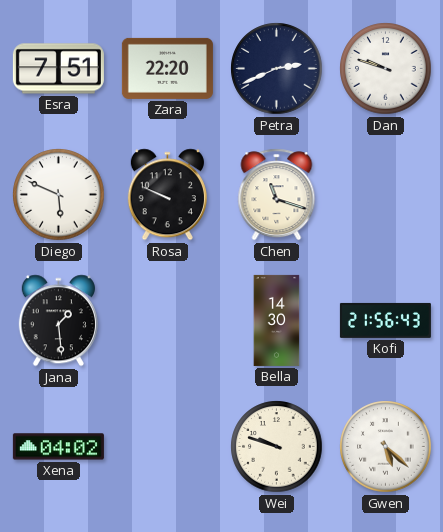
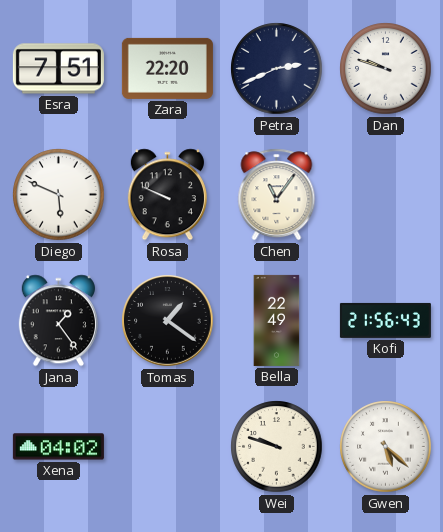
Chen: 11:18 -> 11:06 (277, 195)
Jana: 1:29 -> 1:24 (58, 321)
Tomas: none -> 1:21 (168, 321)
Bella: 14:30 -> 22:49 (277, 320)
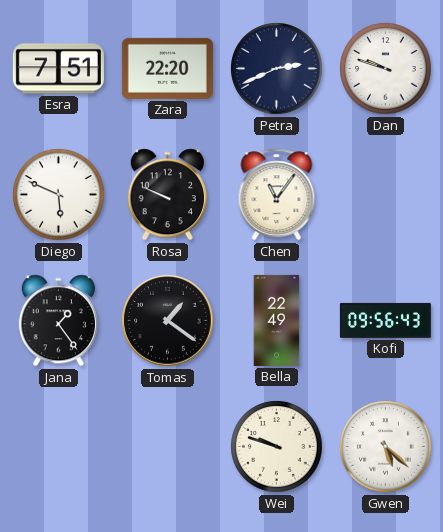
Kofi: 21:56 -> 09:56 (385, 320)
Xena: 04:02 -> none (58, 447)
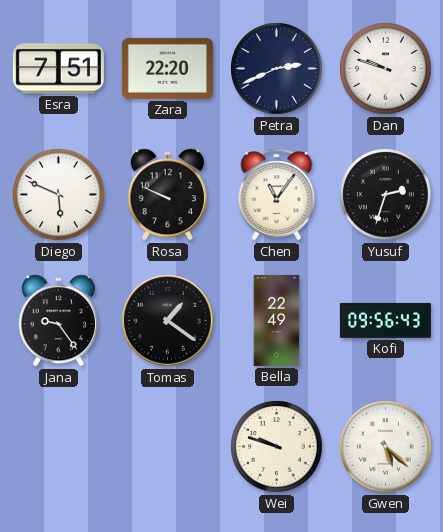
Yusuf: none -> 2:33 (386, 195)
Jana: 1:24 -> 9:24 (58, 321)
